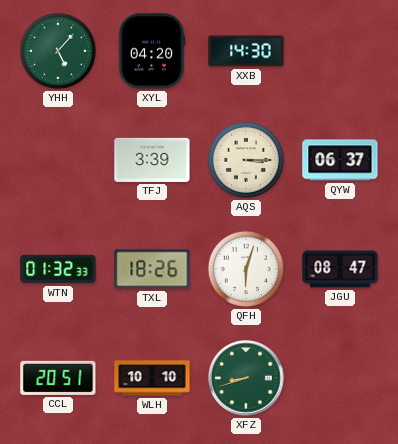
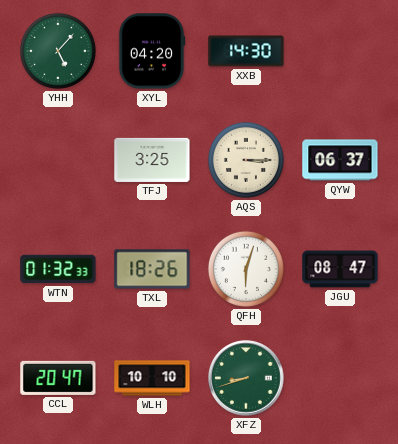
TFJ: 3:39 -> 3:25 (152, 160)
CCL: 20:51 -> 20:47 (58, 378)
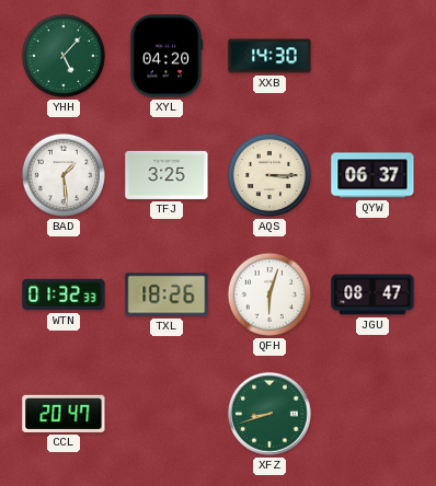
BAD: none -> 1:29 (64, 175)
WLH: 10:10 -> none (152, 378)
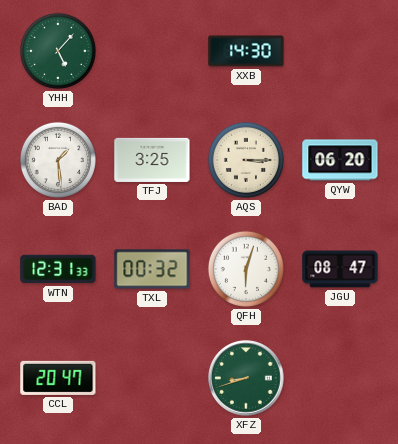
XYL: 04:20 -> none (167, 56)
QYW: 06:37 -> 06:20 (340, 160)
WTN: 01:32 -> 12:31 (58, 269)
TXL: 18:26 -> 00:32 (152, 269)
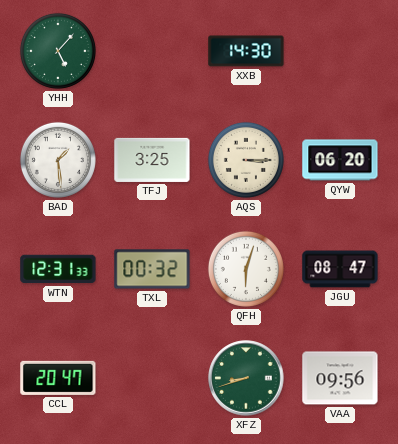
VAA: none -> 09:56 (340, 378)
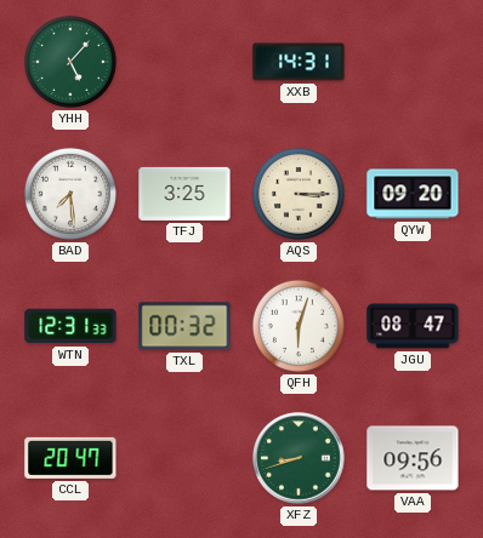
XXB: 14:30 -> 14:31 (299, 62)
BAD: 1:29 -> 7:29 (70, 194)
QYW: 06:20 -> 09:20 (413, 194)
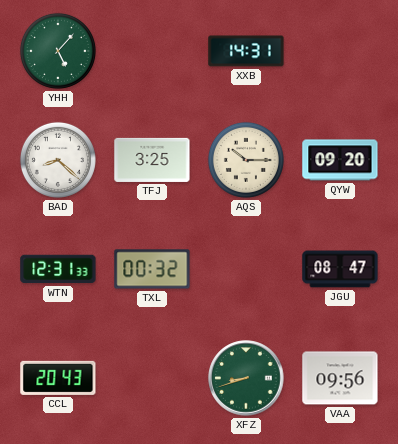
BAD: 7:29 -> 8:22 (58, 160)
AQS: 3:15 -> 10:15 (246, 160)
QFH: 6:03 -> none (299, 326)
CCL: 20:47 -> 20:43 (58, 378)
